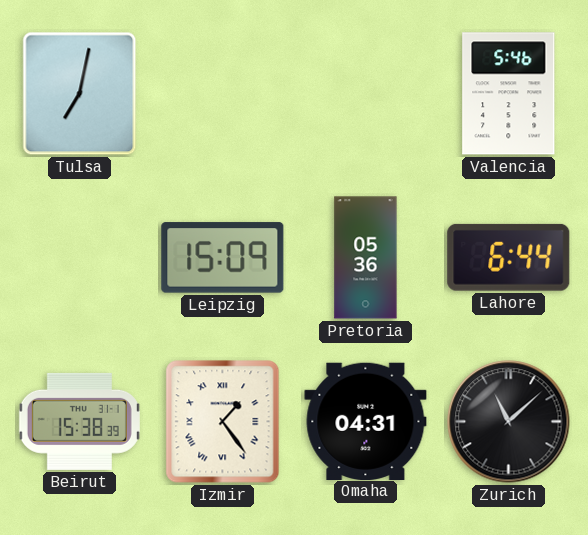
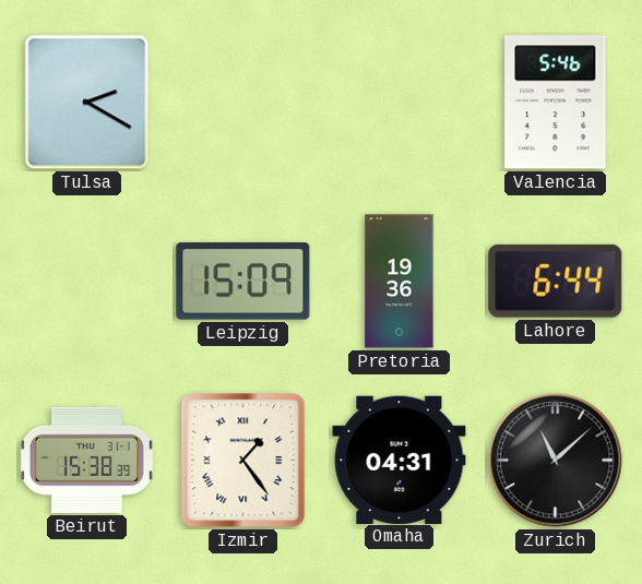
Tulsa: 7:02 -> 2:20 (87, 103)
Pretoria: 05:36 -> 19:36 (400, 282)
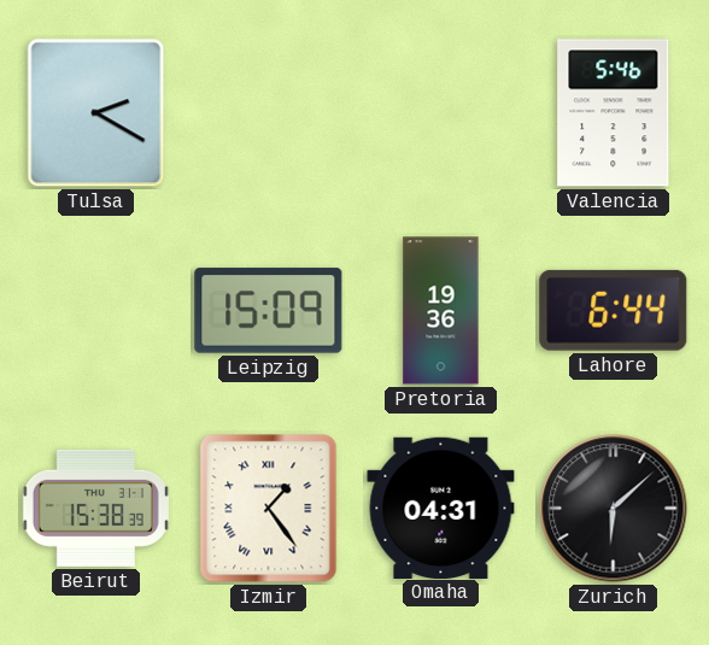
Zurich: 11:08 -> 6:08 (614, 509)
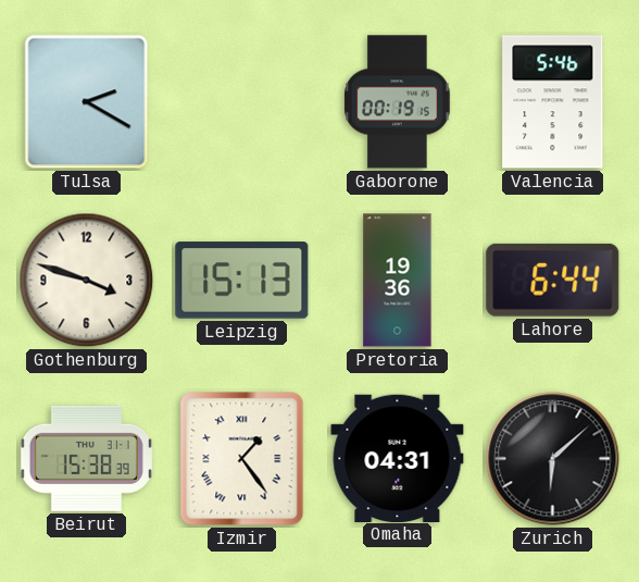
Gaborone: none -> 00:19 (398, 102)
Gothenburg: none -> 3:48 (87, 281)
Leipzig: 15:09 -> 15:13 (242, 281)
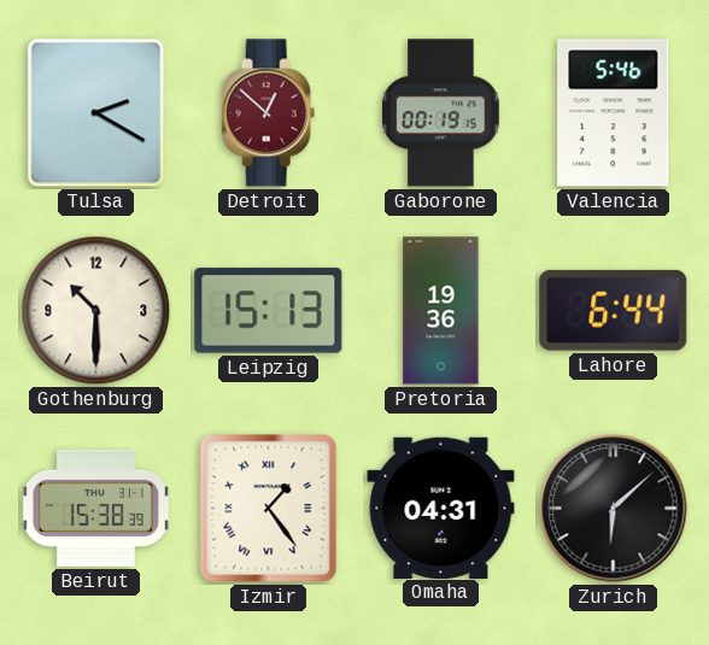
Detroit: none -> 12:52 (269, 113)
Gothenburg: 3:48 -> 10:30 (96, 311)
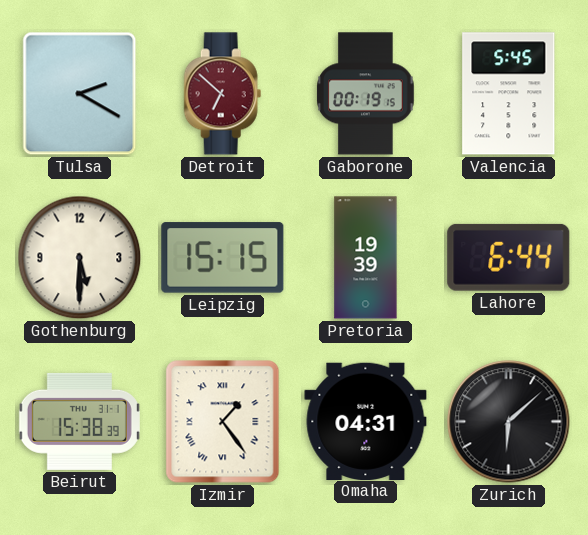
Detroit: 12:52 -> 6:52 (223, 94)
Valencia: 5:46 -> 5:45 (509, 94)
Gothenburg: 10:30 -> 5:30 (80, 258)
Leipzig: 15:13 -> 15:15 (223, 258)
Pretoria: 19:36 -> 19:39 (366, 258)
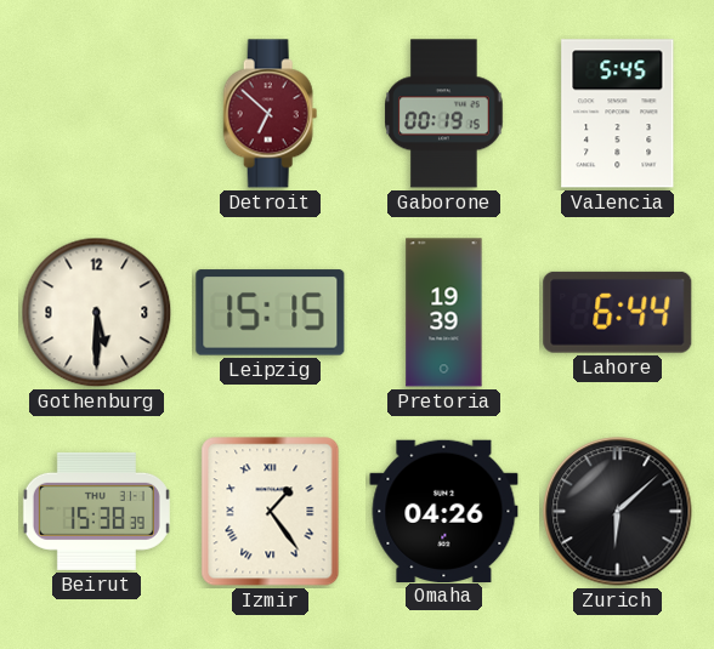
Tulsa: 2:20 -> none (80, 94)
Omaha: 04:31 -> 04:26 (444, 511)
